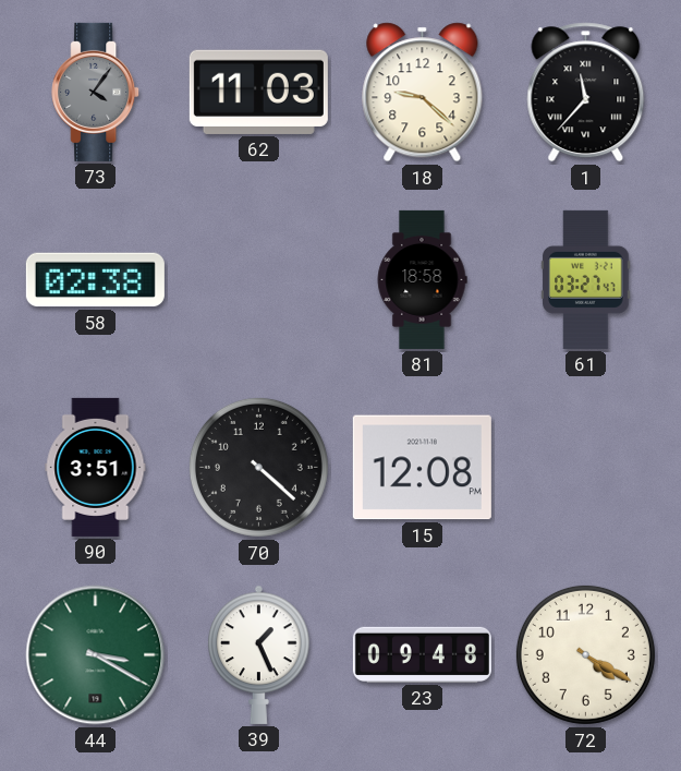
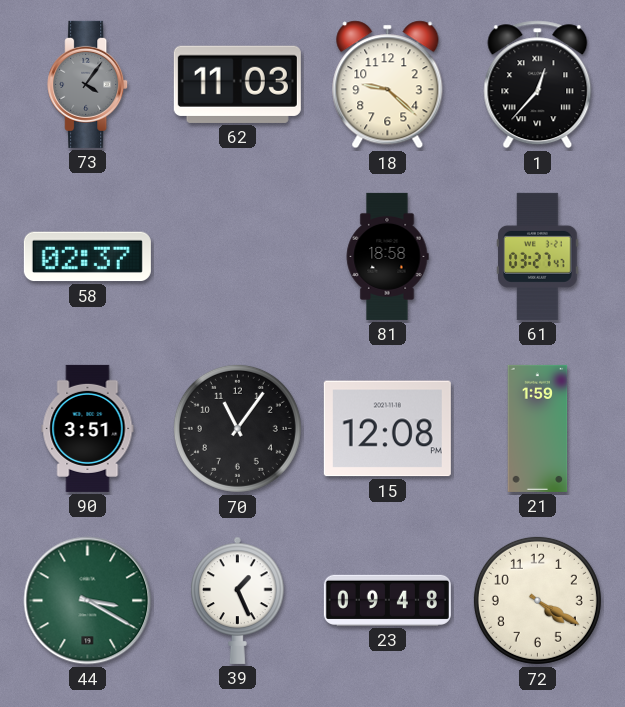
1: 11:37 -> 12:37 (538, 85)
58: 02:38 -> 02:37 (87, 257)
70: 4:22 -> 11:06 (237, 428)
21: none -> 1:59 (538, 428)
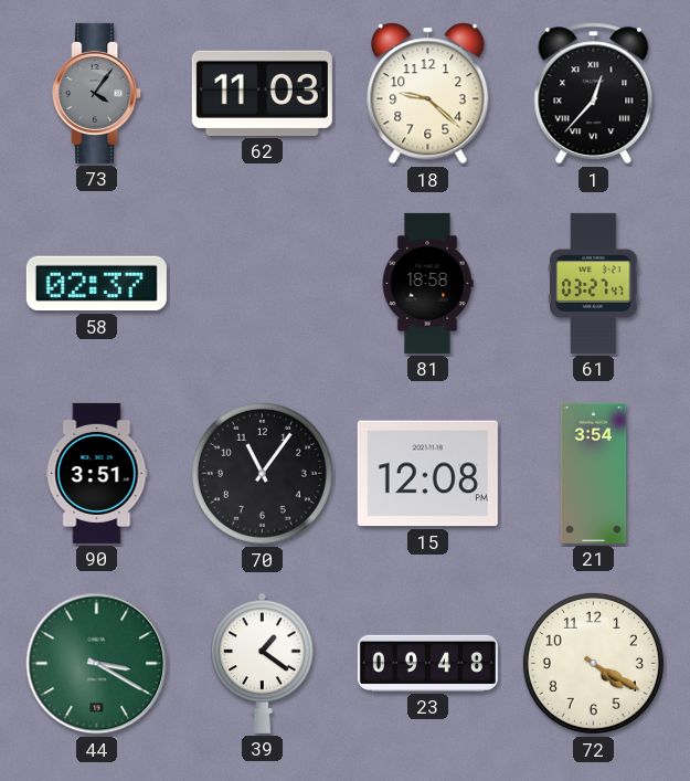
21: 1:59 -> 3:54 (594, 473)
39: 1:26 -> 1:21 (263, 663)
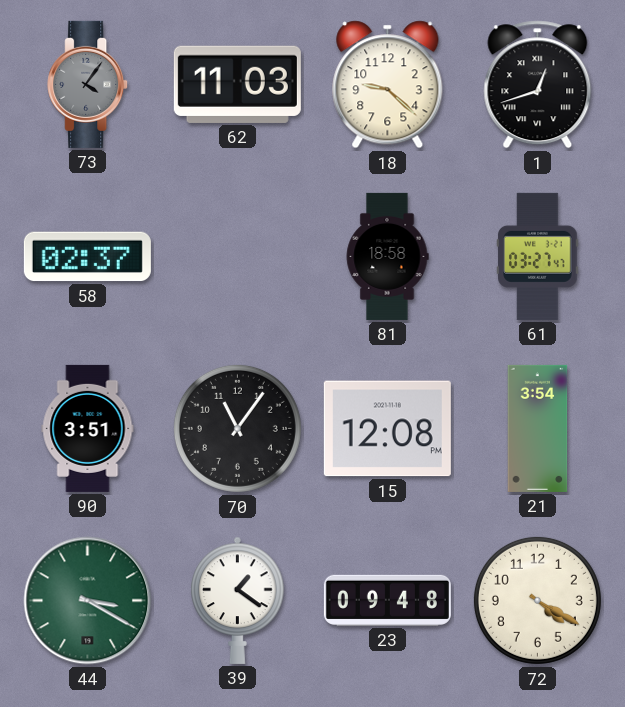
1: 12:37 -> 12:42 (538, 85)
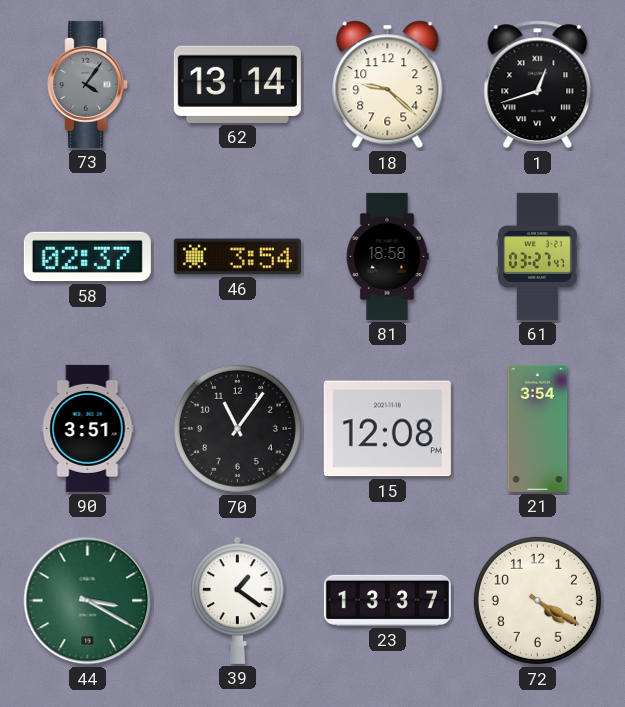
62: 11:03 -> 13:14 (237, 84)
46: none -> 3:54 (237, 257)
23: 09:48 -> 13:37 (387, 600)
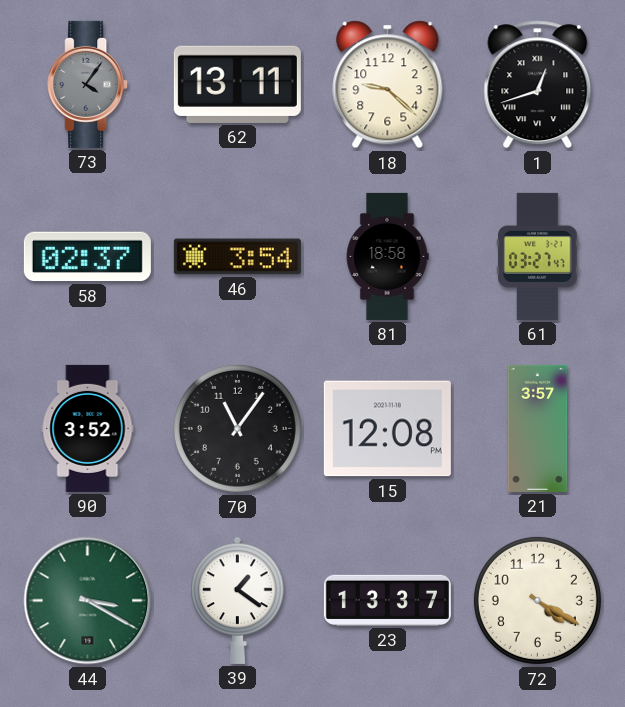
62: 13:14 -> 13:11 (237, 84)
90: 3:51 -> 3:52 (88, 428)
21: 3:54 -> 3:57 (538, 428)
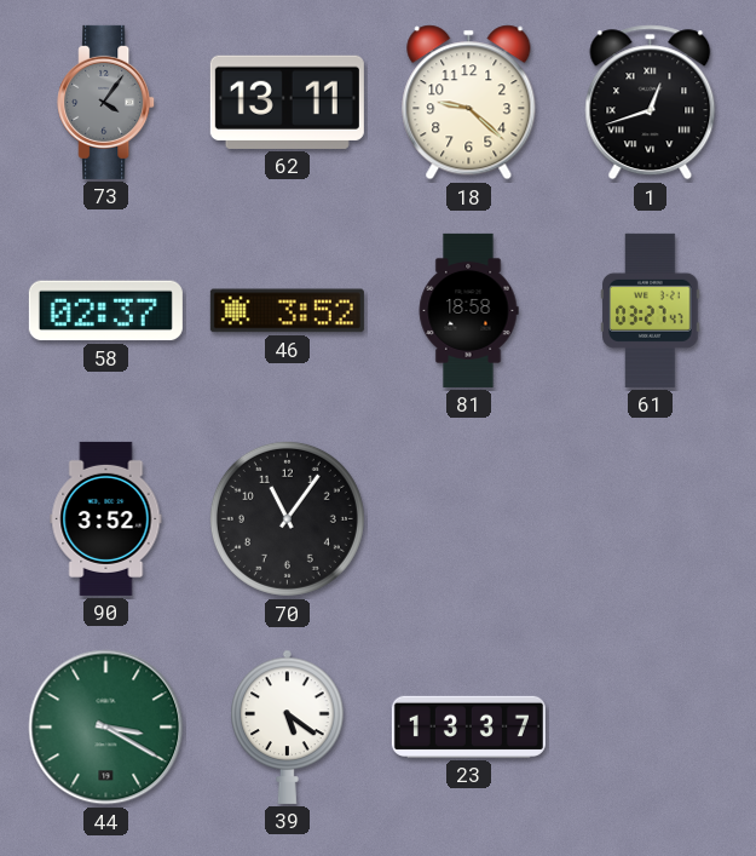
46: 3:54 -> 3:52 (287, 311)
15: 12:08 -> none (387, 429)
21: 3:57 -> none (538, 428)
39: 1:21 -> 5:21 (288, 726)
72: 4:20 -> none (537, 600)
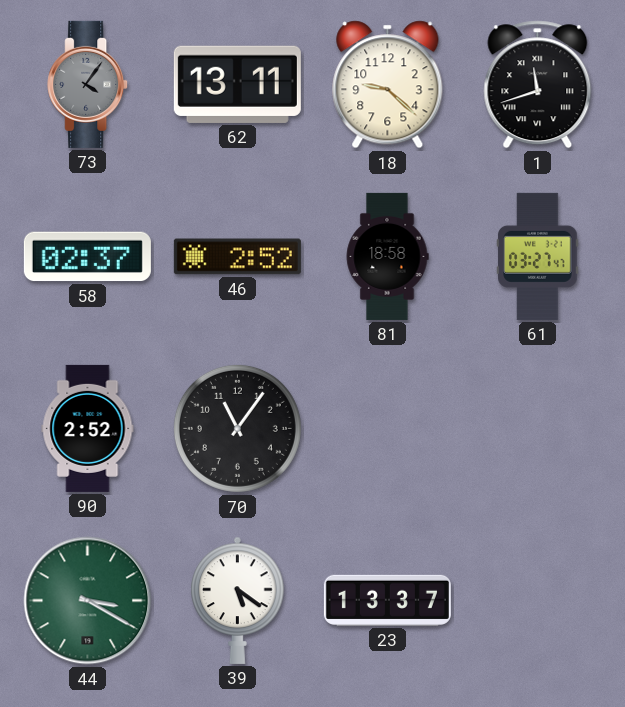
1: 12:42 -> 11:42 (538, 85)
46: 3:52 -> 2:52 (237, 257)
90: 3:52 -> 2:52 (88, 428)
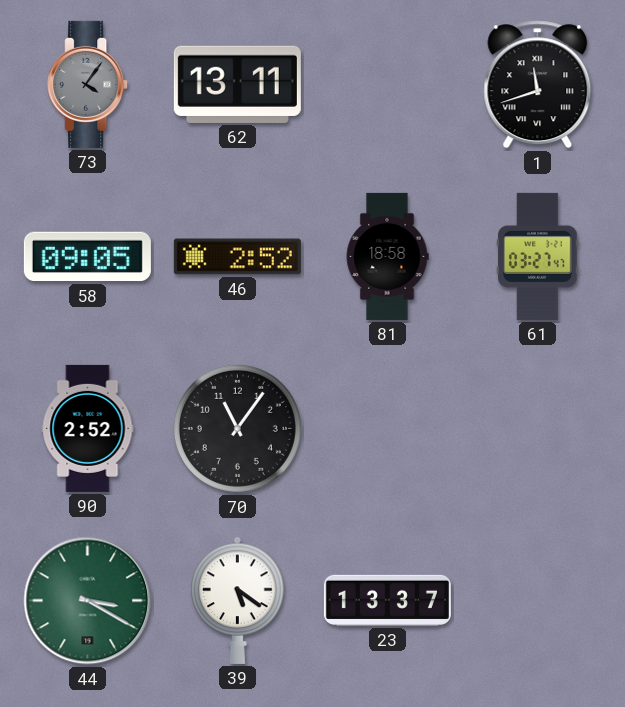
18: 9:22 -> none (388, 85)
58: 02:37 -> 09:05 (87, 257)
